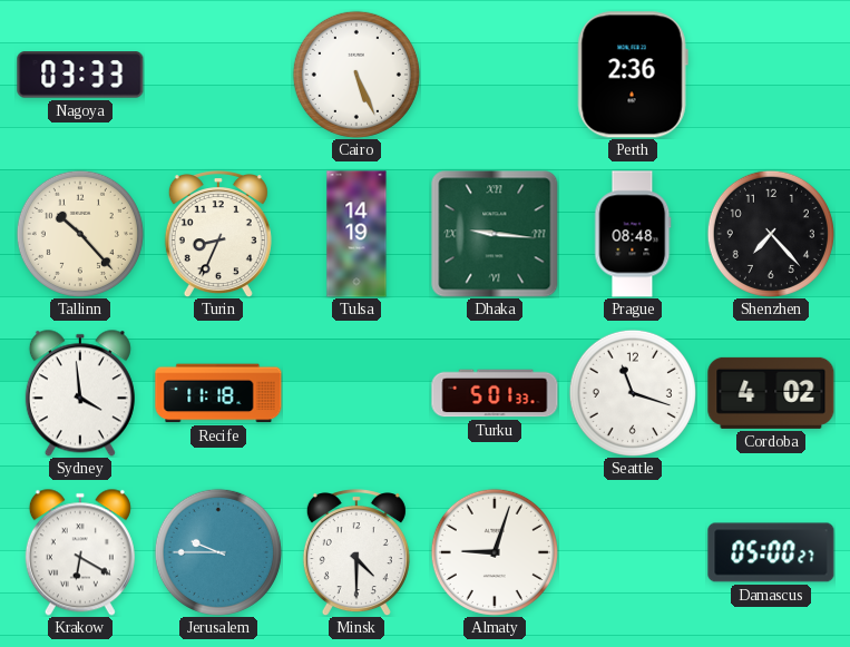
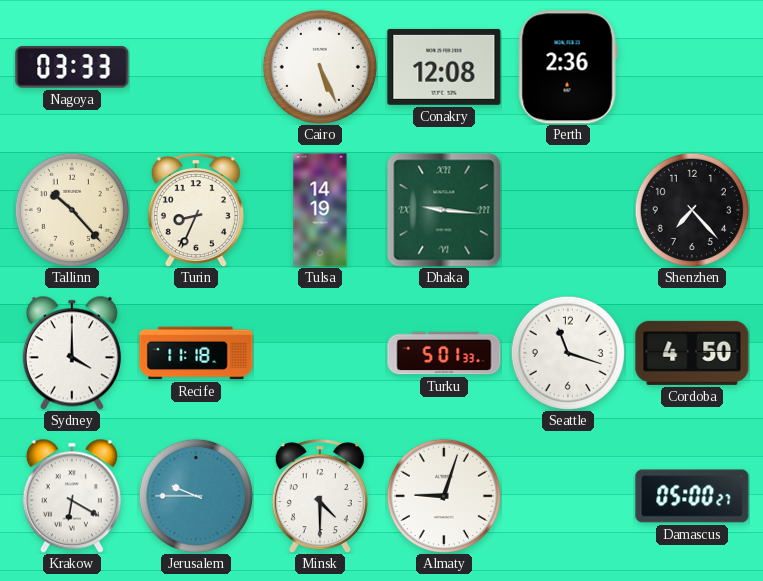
Conakry: none -> 12:08 (444, 67)
Prague: 08:48 -> none (633, 234)
Sydney: 3:59 -> 4:00 (72, 353)
Cordoba: 4:02 -> 4:50 (692, 353)
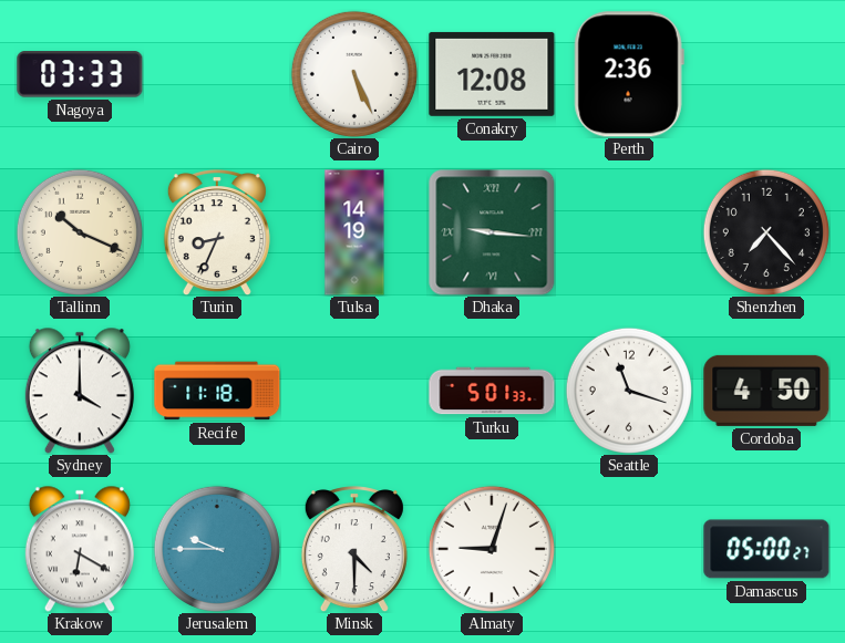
Tallinn: 10:23 -> 10:19 (80, 232)
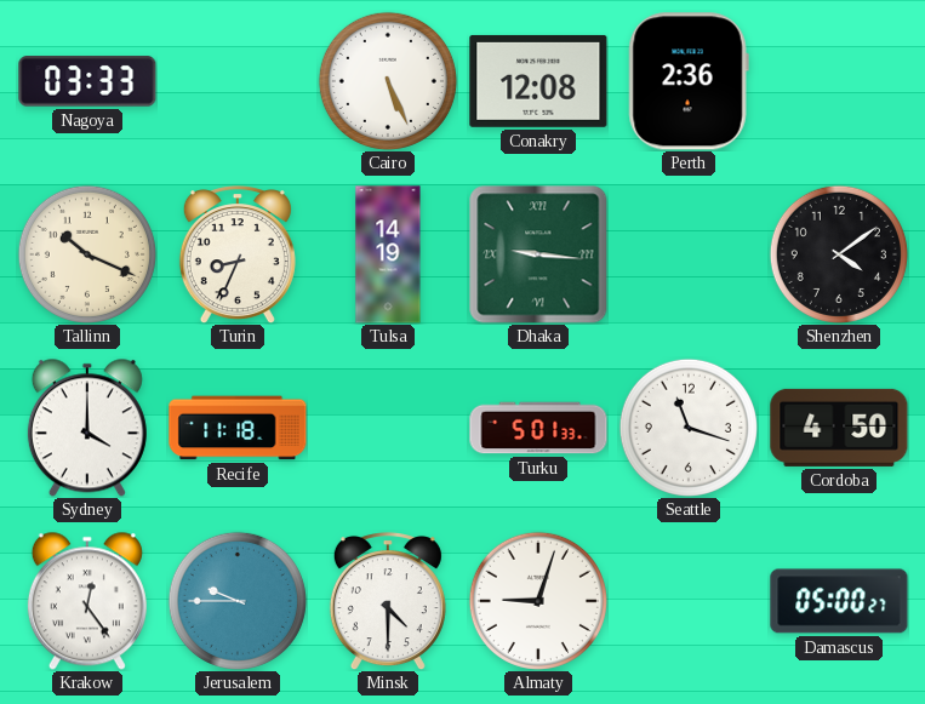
Shenzhen: 7:23 -> 4:09 (839, 254)
Krakow: 6:20 -> 12:24 (87, 601)
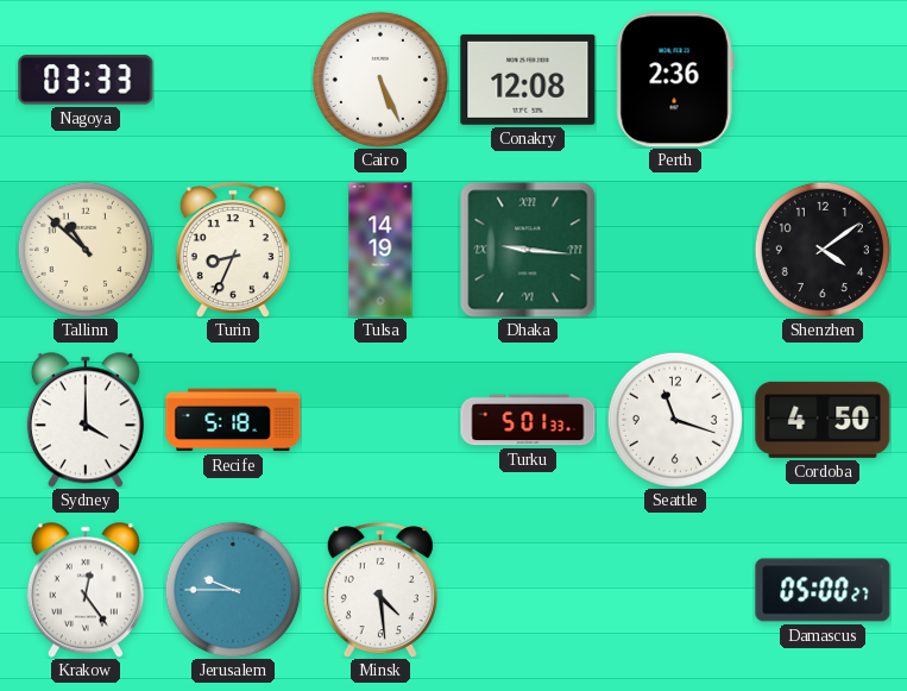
Tallinn: 10:19 -> 10:52 (86, 250)
Recife: 11:18 -> 5:18 (233, 420)
Minsk: 4:30 -> 4:29 (380, 590)
Almaty: 9:03 -> none (538, 601)
